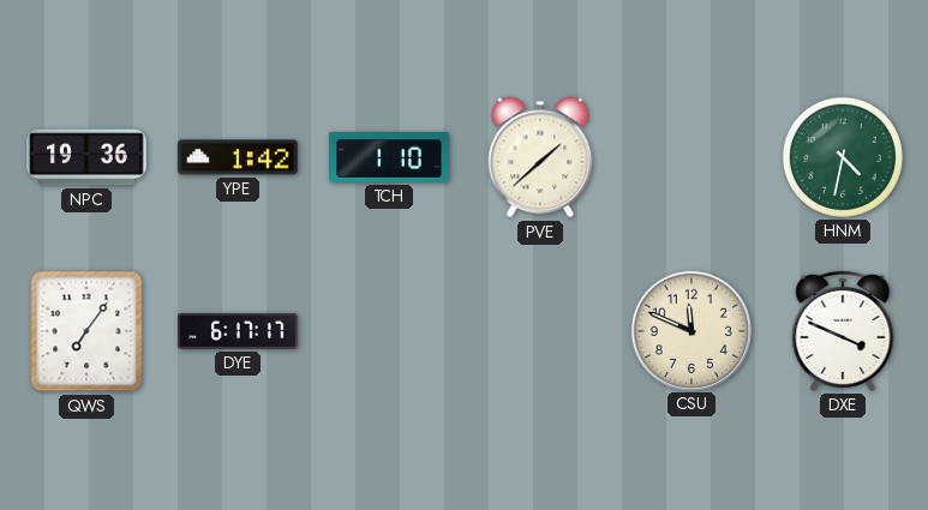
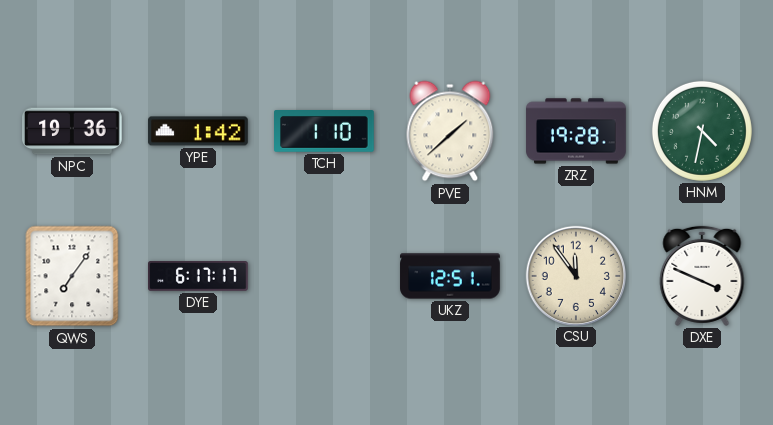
ZRZ: none -> 19:28 (576, 131)
UKZ: none -> 12:51 (450, 276)
CSU: 11:49 -> 11:54 (575, 275)
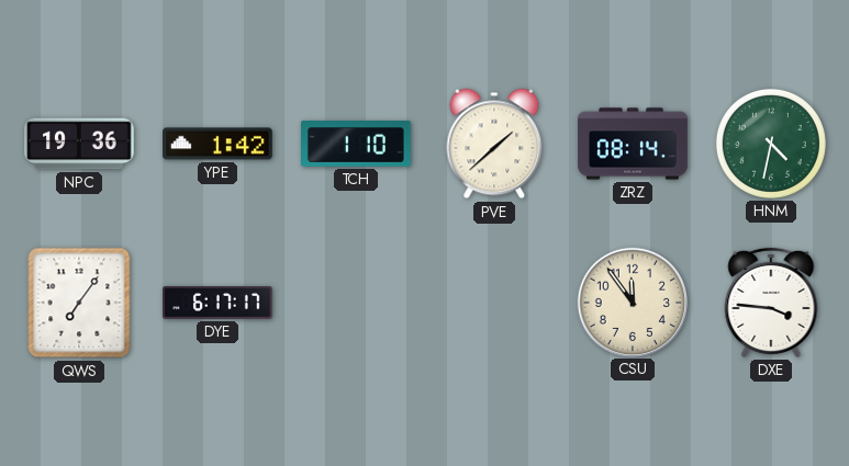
ZRZ: 19:28 -> 08:14 (633, 144)
UKZ: 12:51 -> none (450, 276)
DXE: 3:49 -> 3:46 (771, 303)
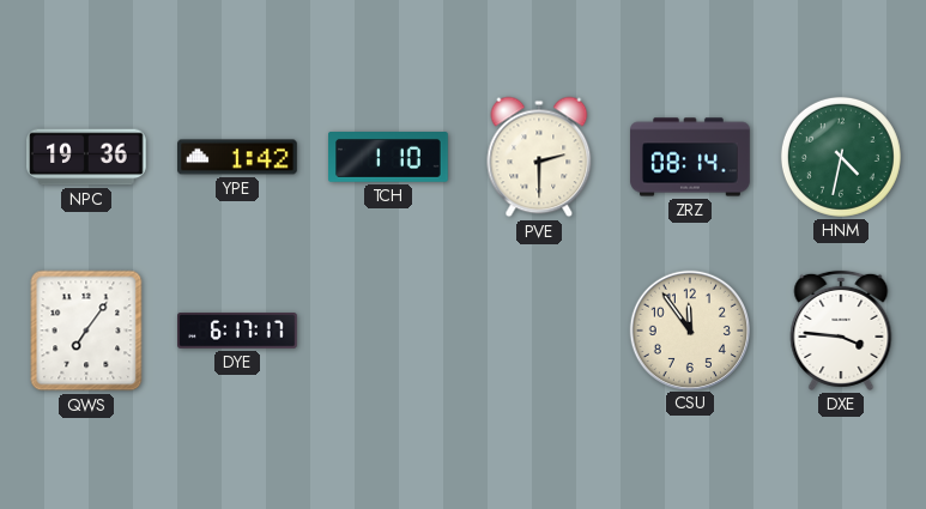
PVE: 1:38 -> 2:30 (539, 157)
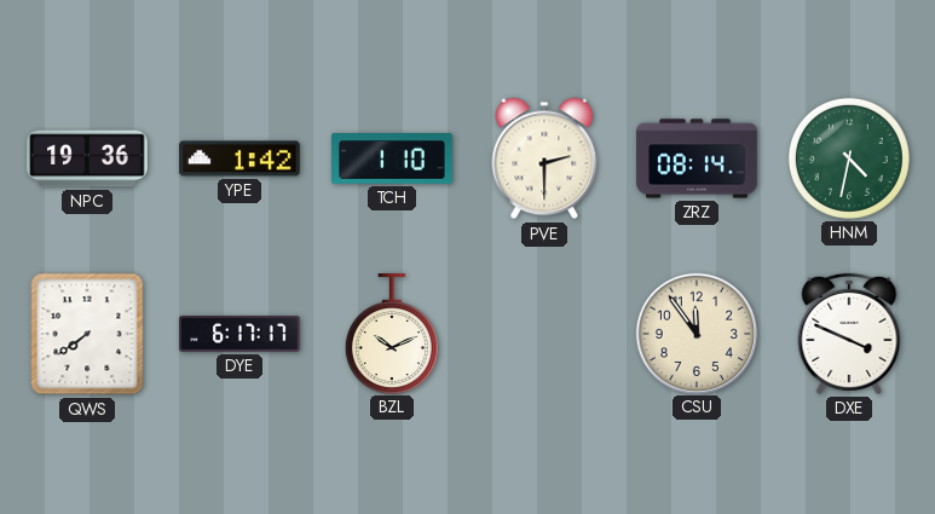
QWS: 7:06 -> 7:39 (87, 334)
BZL: none -> 10:11 (392, 334)
DXE: 3:46 -> 3:49 (849, 334)
